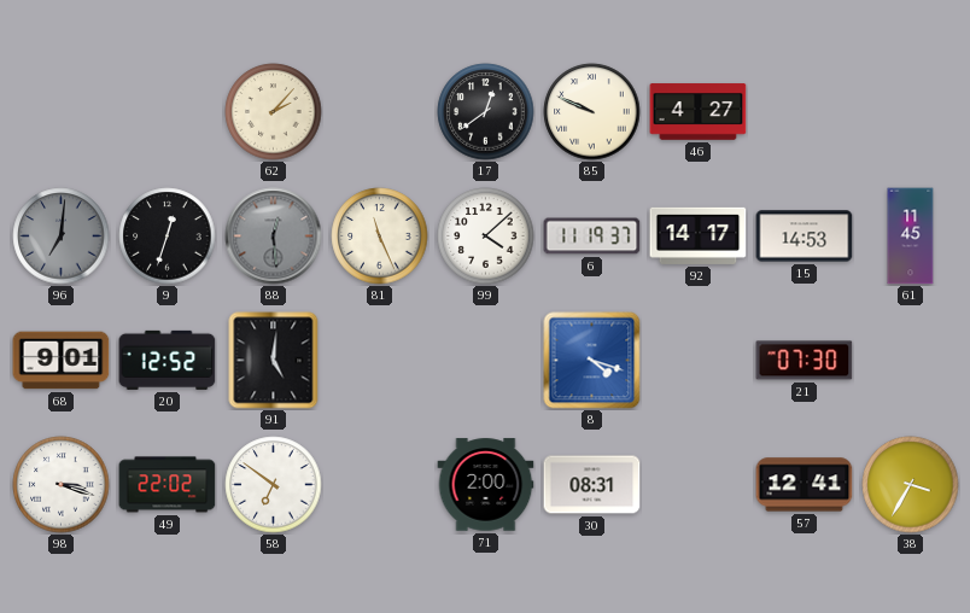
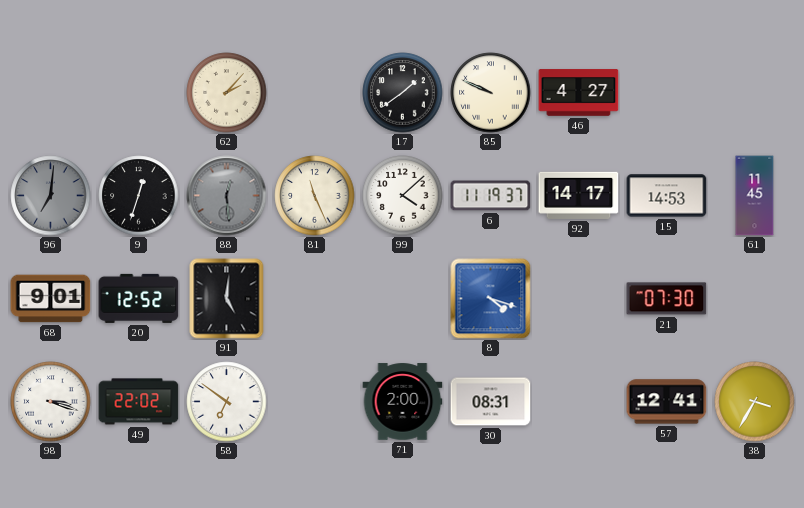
17: 12:39 -> 1:39 (403, 93)
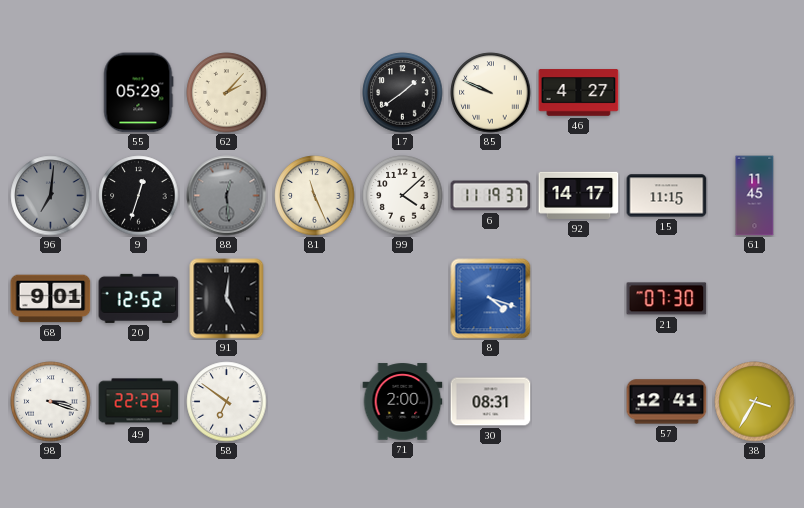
55: none -> 05:29 (138, 93)
15: 14:53 -> 11:15 (667, 196)
49: 22:02 -> 22:29 (139, 402)
